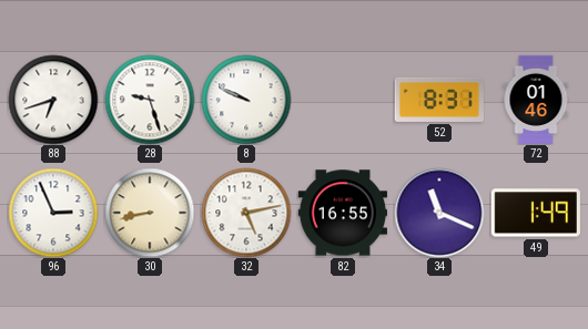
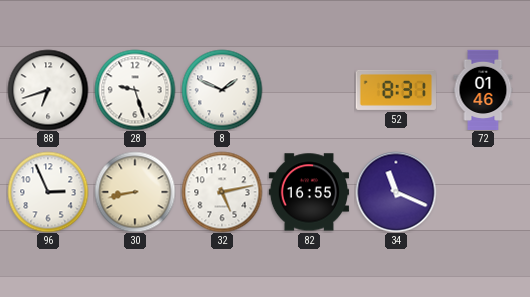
8: 9:49 -> 1:49 (222, 90)
49: 1:49 -> none (536, 213)
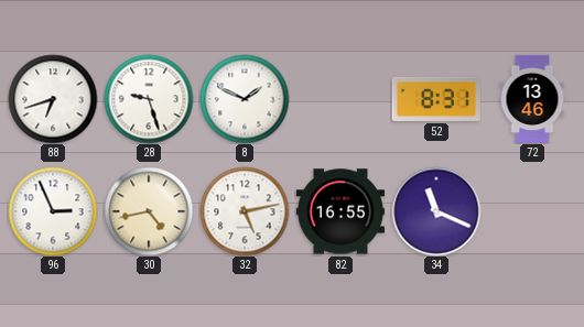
72: 01:46 -> 13:46 (532, 98)
30: 8:43 -> 4:43 (149, 211)
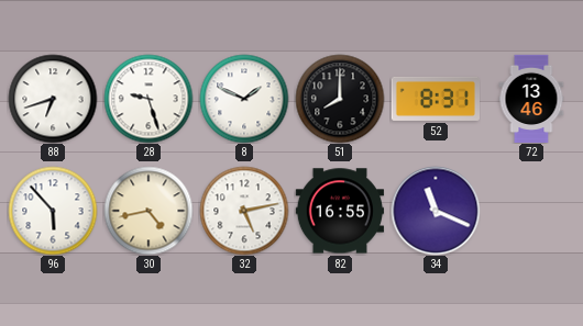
51: none -> 8:00 (340, 99)
96: 2:56 -> 5:53 (53, 211)
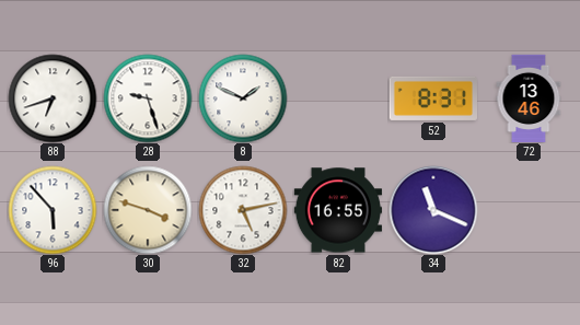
51: 8:00 -> none (340, 99)
30: 4:43 -> 3:48 (148, 210)
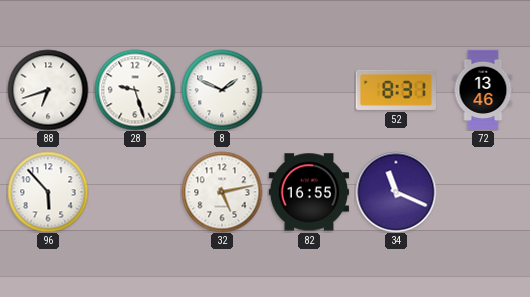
30: 3:48 -> none (148, 210)
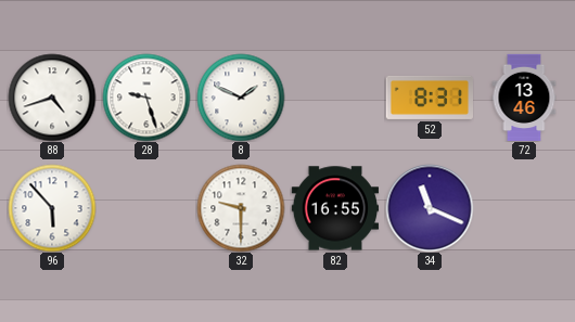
88: 6:42 -> 4:42 (52, 98)
32: 5:13 -> 9:30 (241, 208)
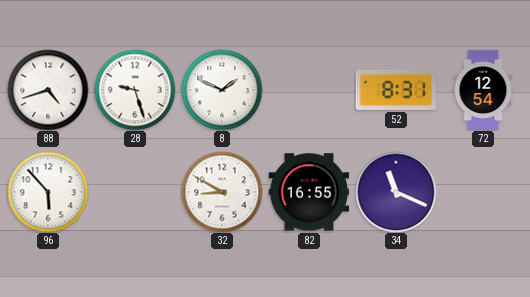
72: 13:46 -> 12:54 (483, 89)
32: 9:30 -> 8:50 (222, 192)
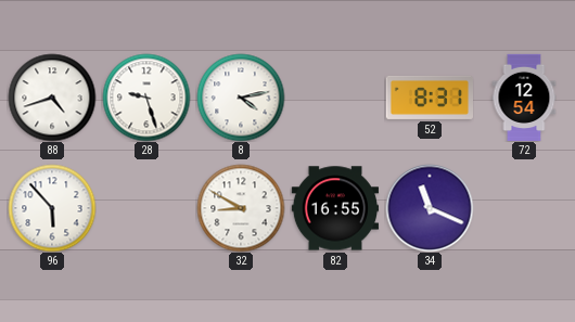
8: 1:49 -> 4:13 (241, 98)
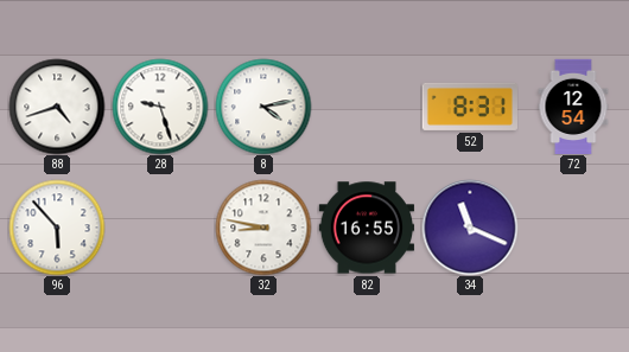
32: 8:50 -> 8:47 (263, 228)
